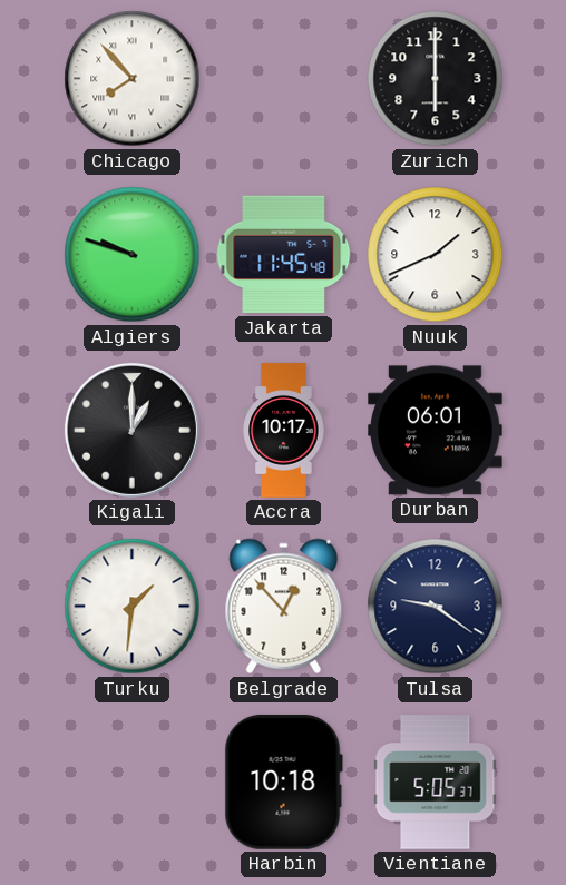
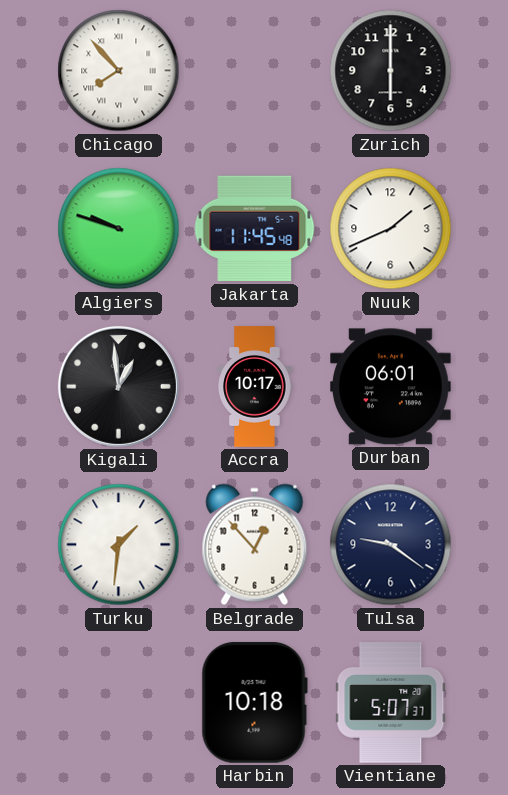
Kigali: 1:00 -> 12:59 (118, 386)
Vientiane: 5:05 -> 5:07 (391, 703)
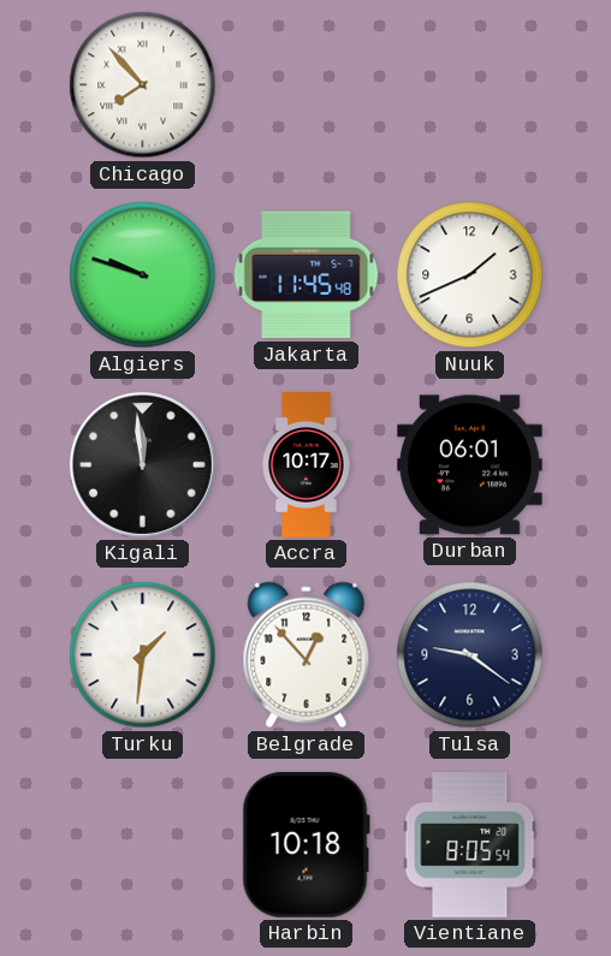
Zurich: 6:00 -> none (391, 71)
Kigali: 12:59 -> 11:59 (142, 464)
Vientiane: 5:07 -> 8:05 (470, 845)
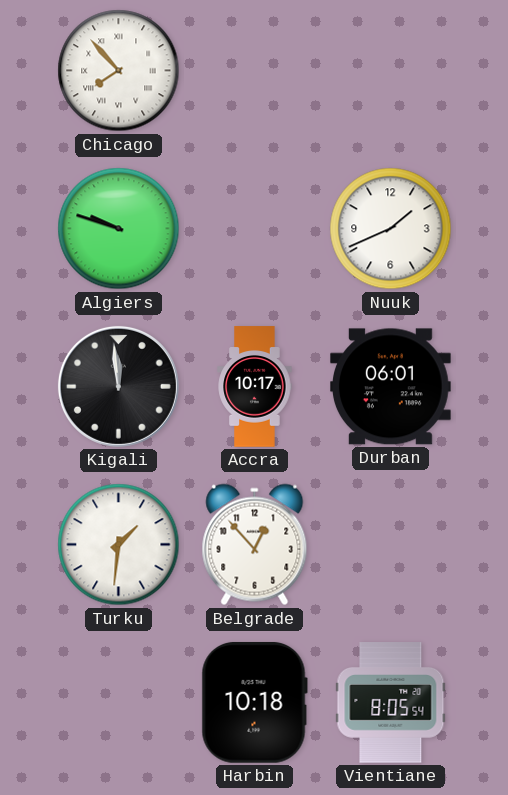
Jakarta: 11:45 -> none (307, 275)
Tulsa: 9:21 -> none (470, 655)
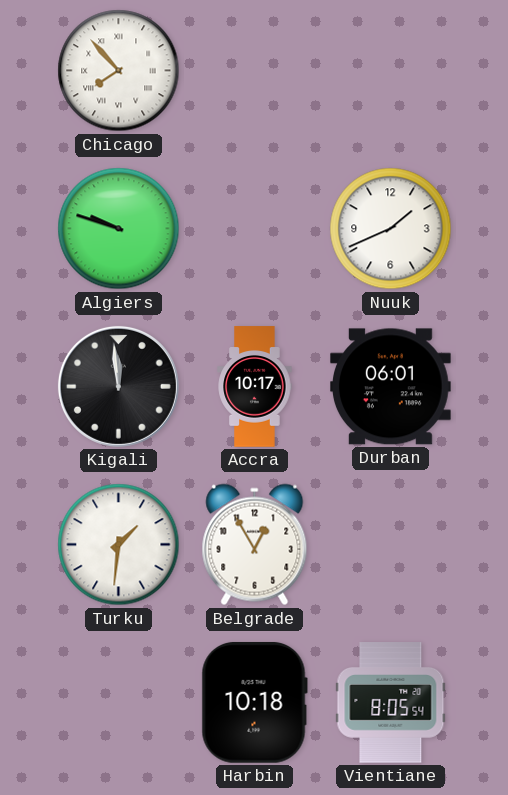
Belgrade: 12:53 -> 12:55 (255, 545)
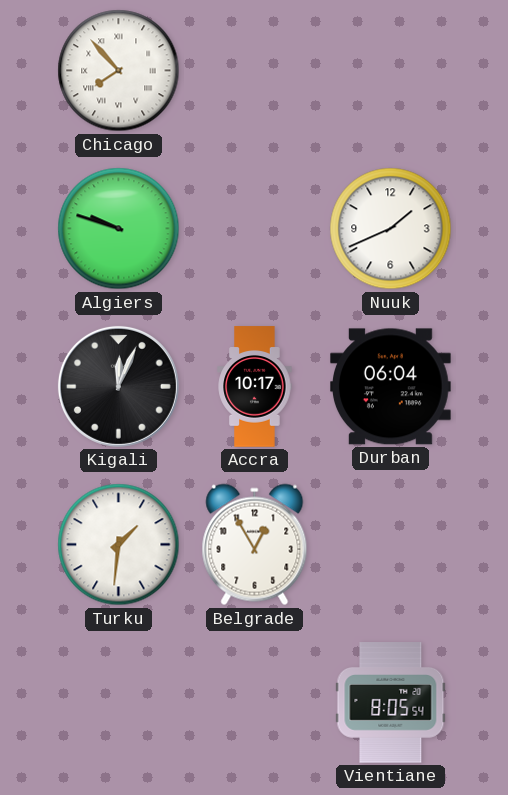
Kigali: 11:59 -> 12:04 (118, 386)
Durban: 06:01 -> 06:04 (391, 387)
Harbin: 10:18 -> none (254, 702)
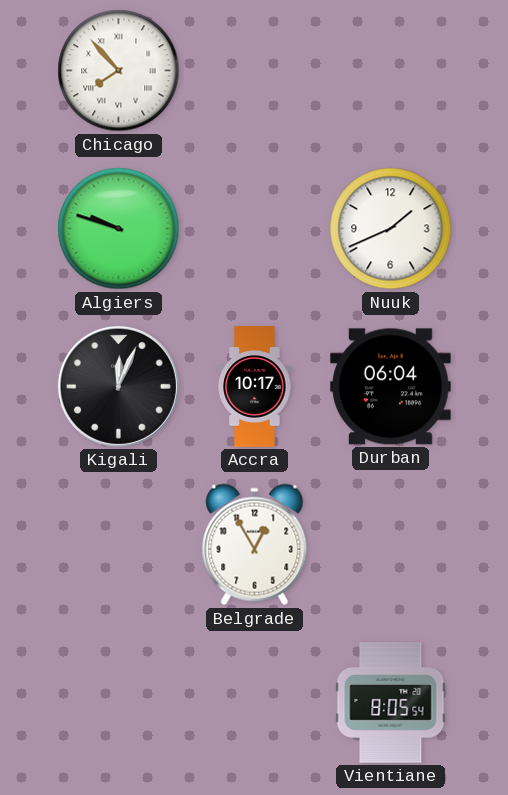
Turku: 1:31 -> none (119, 545)
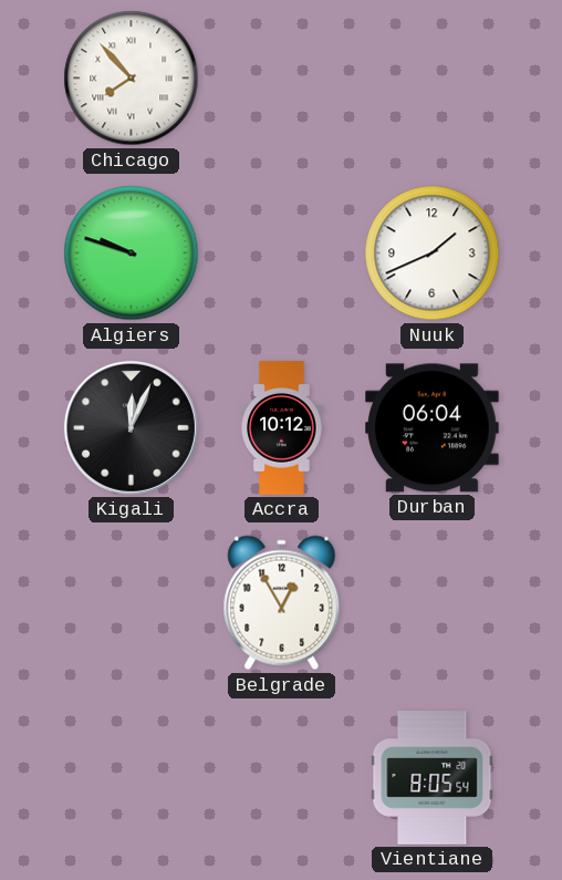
Accra: 10:17 -> 10:12 (282, 428)
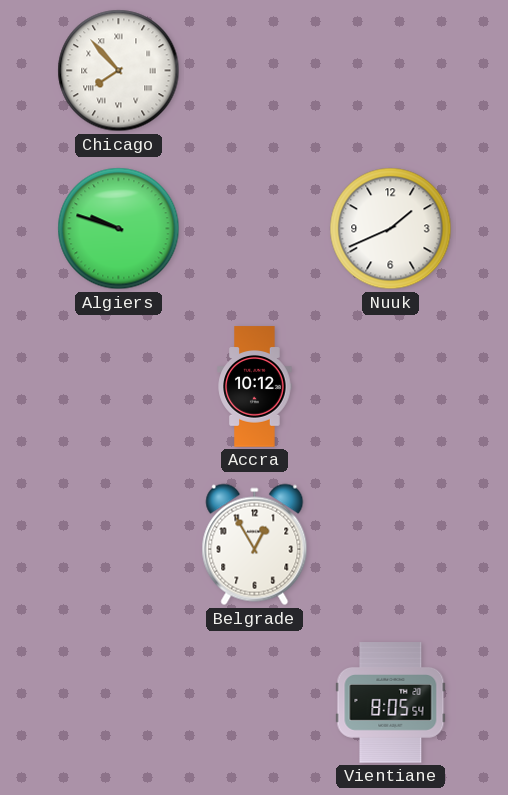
Kigali: 12:04 -> none (131, 427)
Durban: 06:04 -> none (433, 428)
